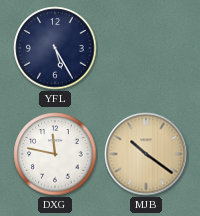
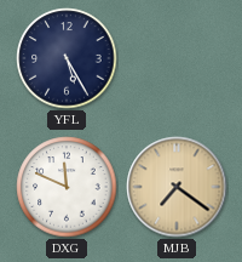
DXG: 11:47 -> 11:49 (67, 187)
MJB: 10:21 -> 7:21 (177, 187)
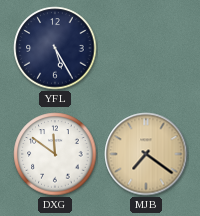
DXG: 11:49 -> 11:51 (55, 154)
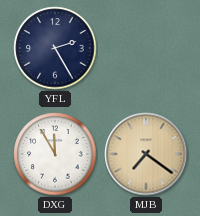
YFL: 5:25 -> 2:25 (55, 48)
DXG: 11:51 -> 11:55 (55, 154)
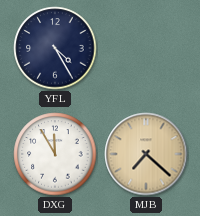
YFL: 2:25 -> 4:25 (55, 48)
MJB: 7:21 -> 7:22 (146, 154)
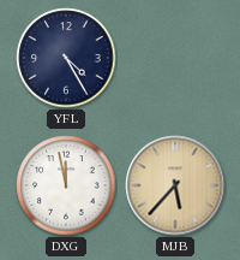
DXG: 11:55 -> 11:58 (66, 185)
MJB: 7:22 -> 5:37 (175, 185)
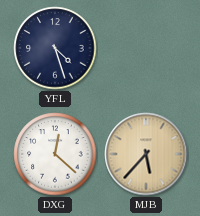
YFL: 4:25 -> 4:27 (55, 48)
DXG: 11:58 -> 12:22 (55, 154)
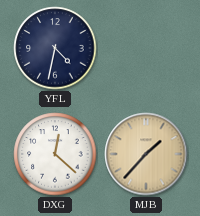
YFL: 4:27 -> 4:32 (55, 48)
MJB: 5:37 -> 1:37 (146, 154)
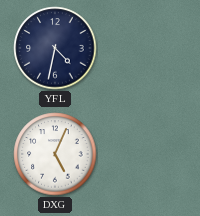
DXG: 12:22 -> 5:04 (55, 154)
MJB: 1:37 -> none (146, 154)
